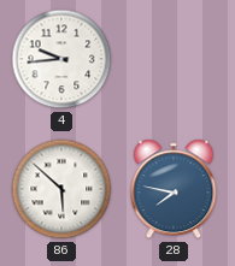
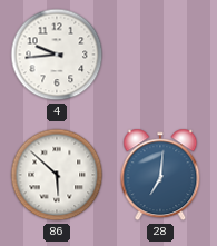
28: 7:47 -> 7:01 (160, 175)
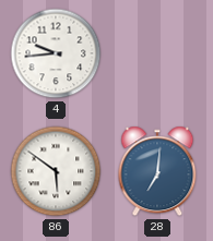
86: 5:52 -> 5:51 (56, 171)
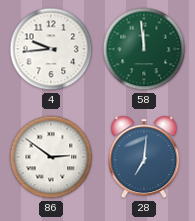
58: none -> 11:59 (144, 49)
86: 5:51 -> 2:51 (51, 157)
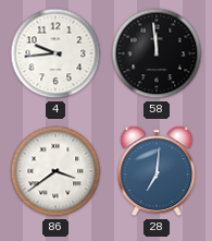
58 dial: green -> black (157, 53)
86: 2:51 -> 3:39 (55, 171)
